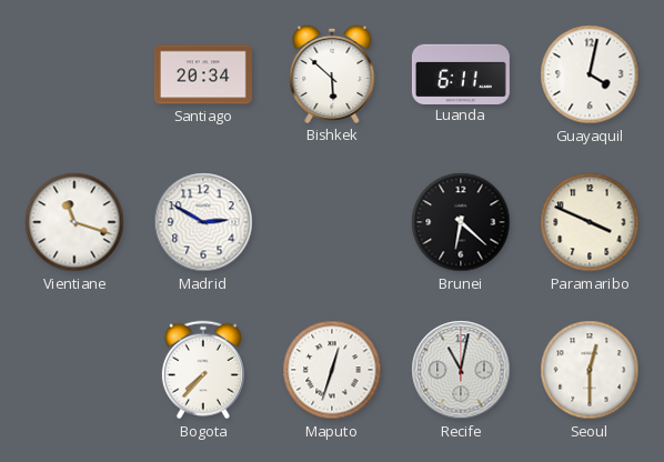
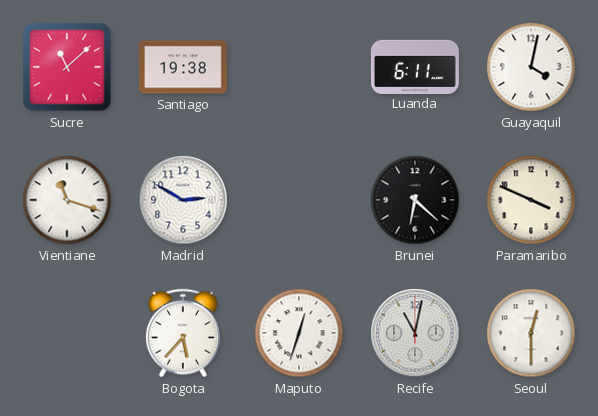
Sucre: none -> 11:08 (67, 67)
Santiago: 20:34 -> 19:38 (183, 67)
Bishkek: 5:52 -> none (332, 74)
Bogota: 7:37 -> 5:37 (183, 333)
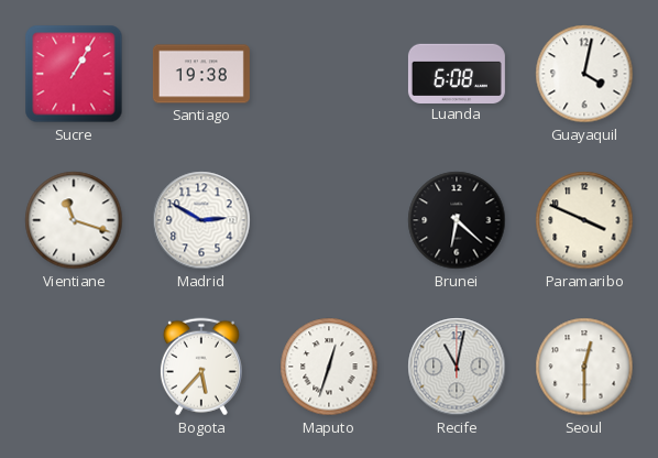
Sucre: 11:08 -> 1:05 (74, 74)
Luanda: 6:11 -> 6:08 (457, 73)
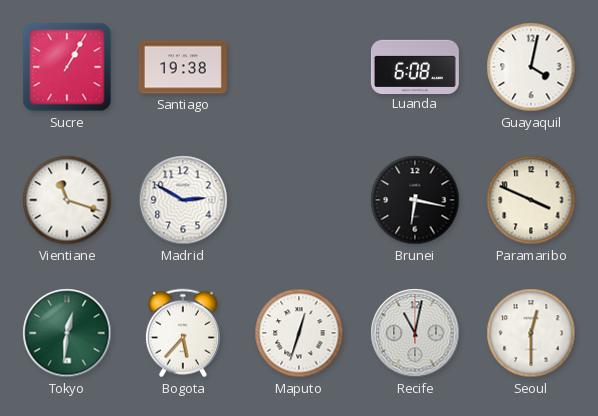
Brunei: 6:22 -> 6:17 (415, 200)
Tokyo: none -> 12:31 (67, 333)
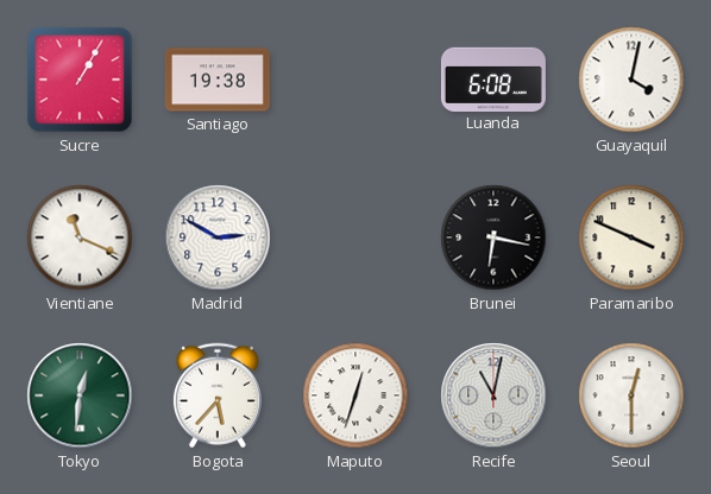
Vientiane: 11:18 -> 11:19 (80, 237)
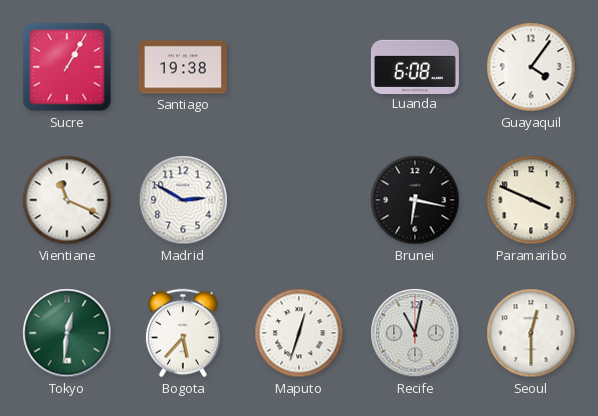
Guayaquil: 4:02 -> 4:06 (531, 67)
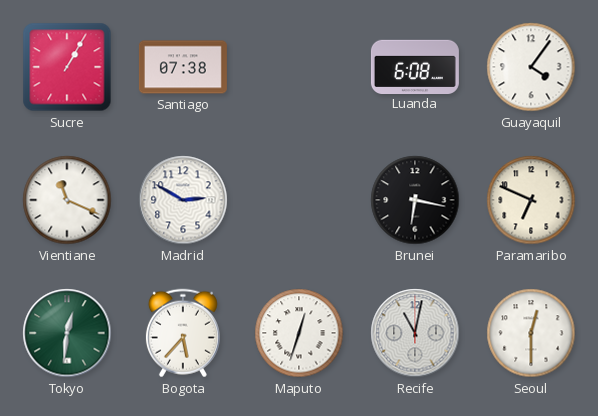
Santiago: 19:38 -> 07:38 (183, 67)
Paramaribo: 3:49 -> 6:49 (531, 200)
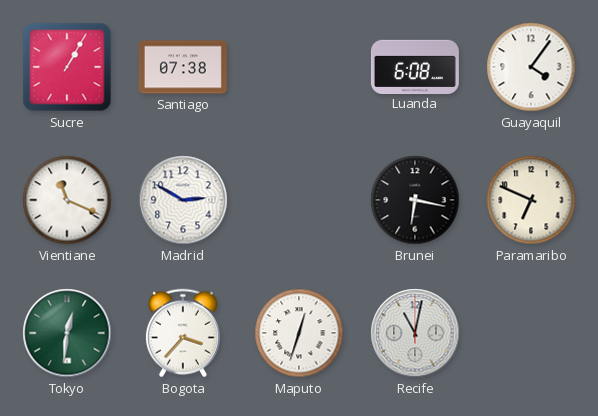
Bogota: 5:37 -> 3:37 (183, 333)
Seoul: 12:30 -> none (531, 333)
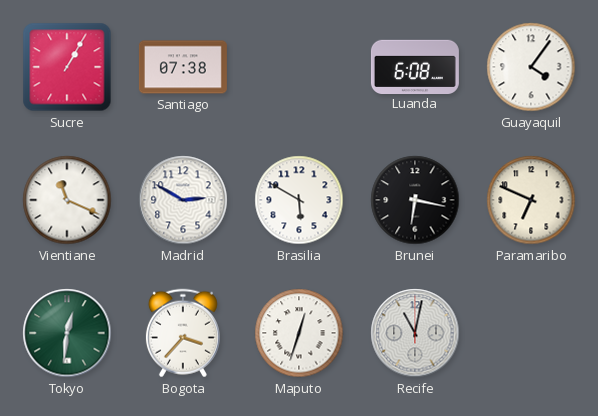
Brasilia: none -> 5:50 (299, 200)
